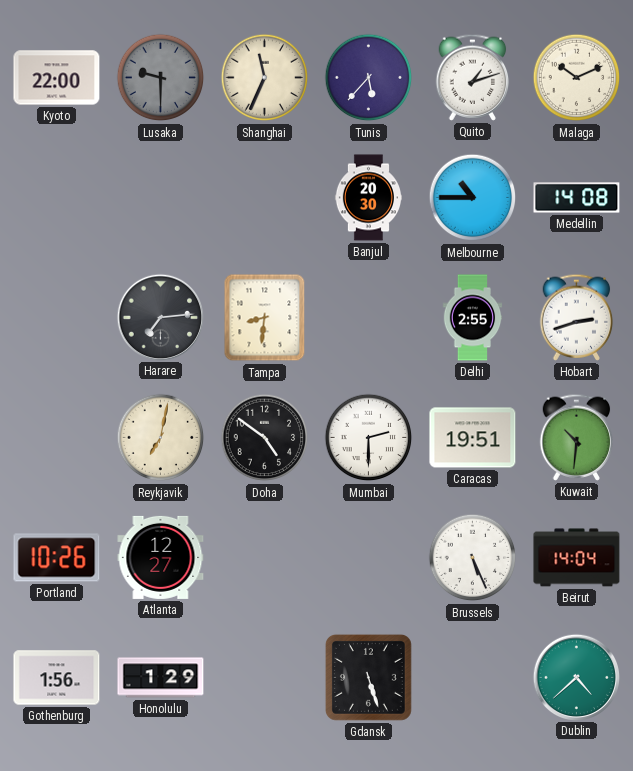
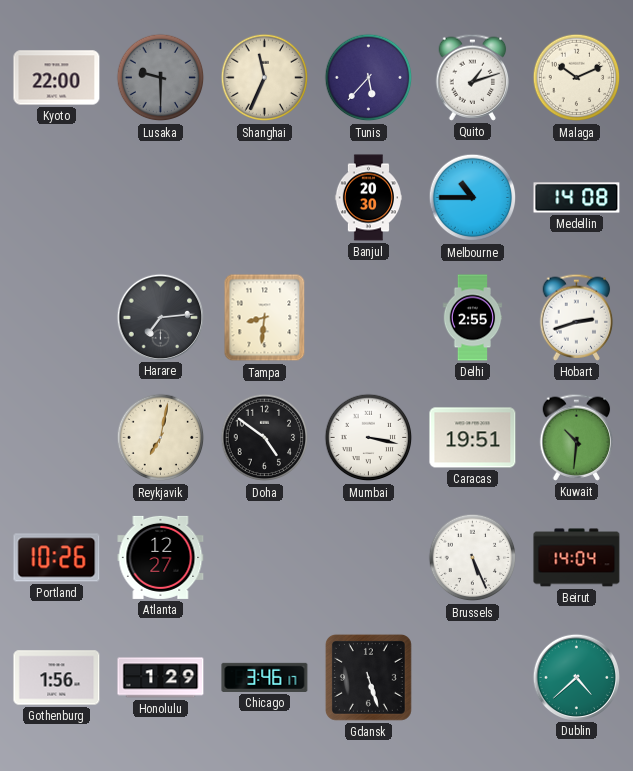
Mumbai: 2:30 -> 3:17 (369, 438)
Chicago: none -> 3:46 (265, 677)
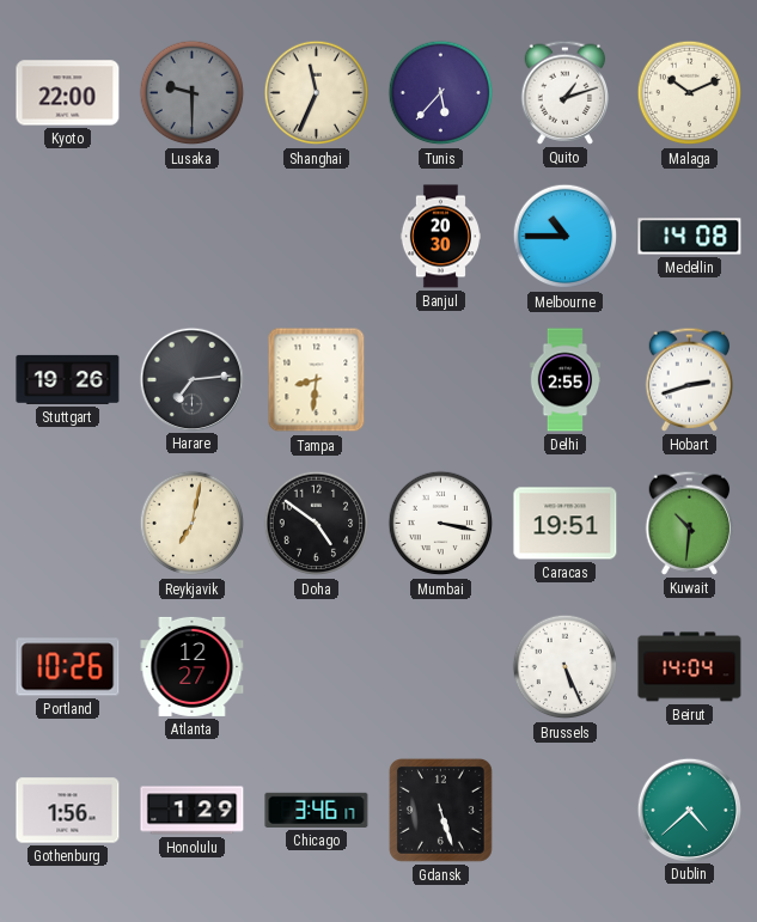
Stuttgart: none -> 19:26 (68, 379)
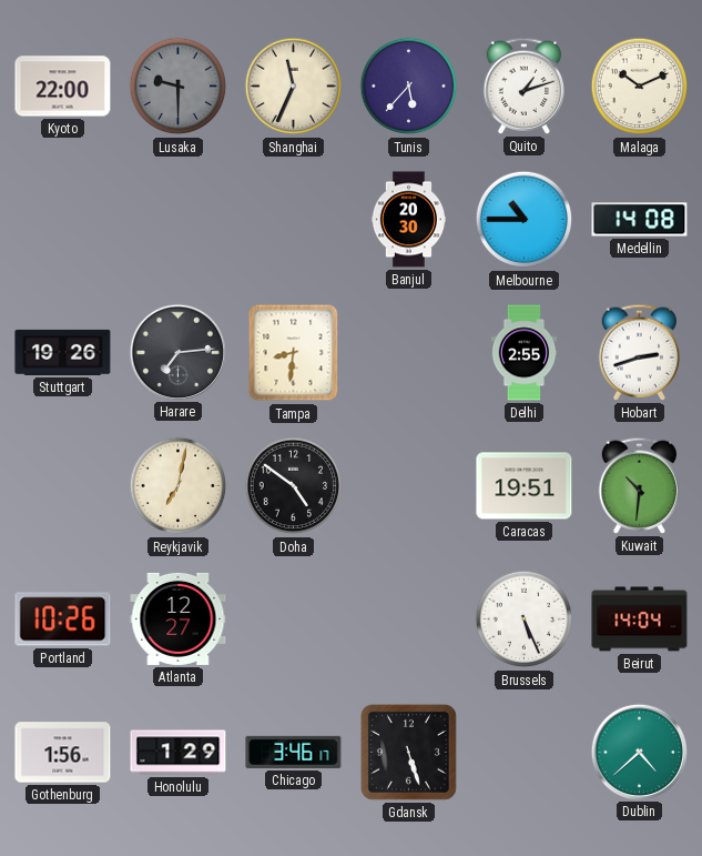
Mumbai: 3:17 -> none (441, 524)
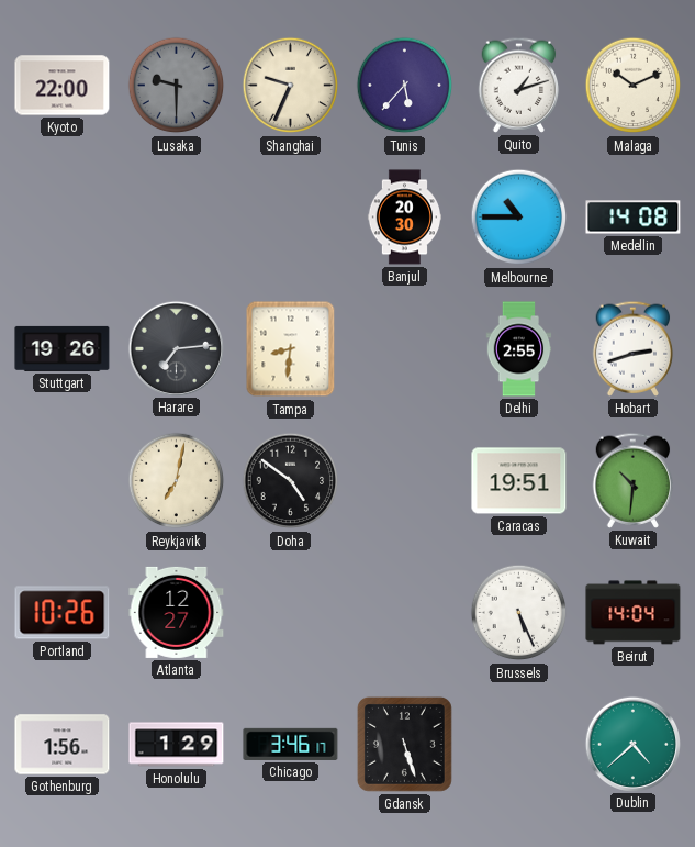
Shanghai: 11:34 -> 9:34 (291, 86)
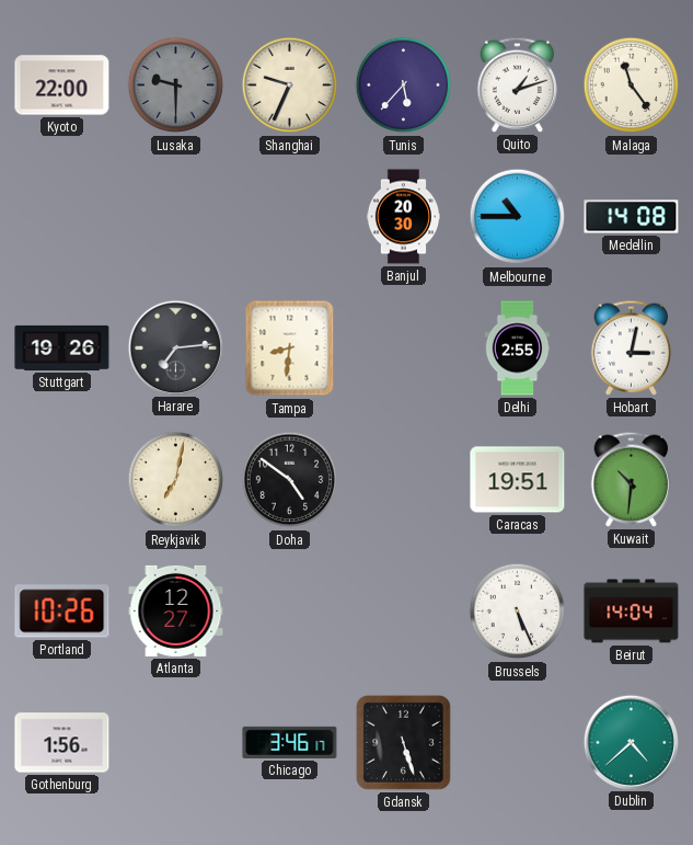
Malaga: 10:11 -> 11:24 (632, 85)
Hobart: 2:42 -> 3:02 (632, 347)
Honolulu: 1:29 -> none (177, 745)
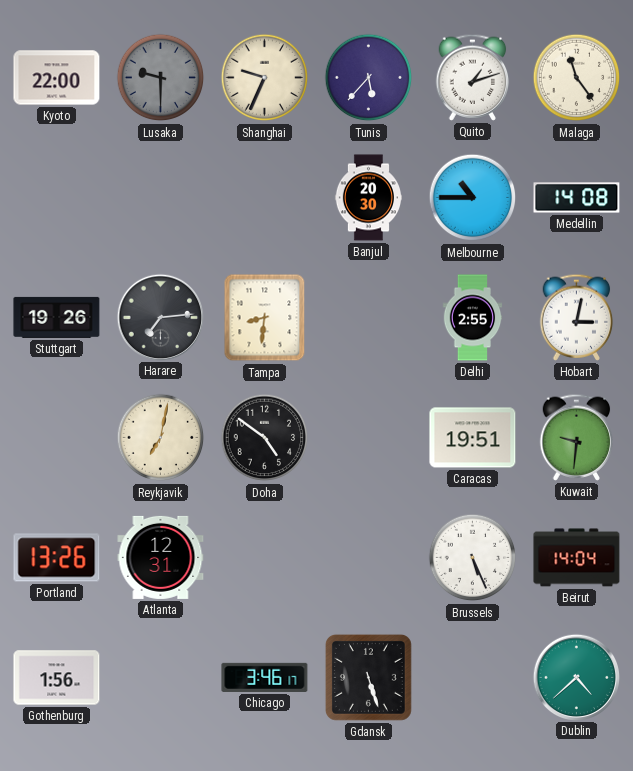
Kuwait: 10:31 -> 9:31 (577, 437)
Portland: 10:26 -> 13:26 (57, 558)
Atlanta: 12:27 -> 12:31 (161, 557)
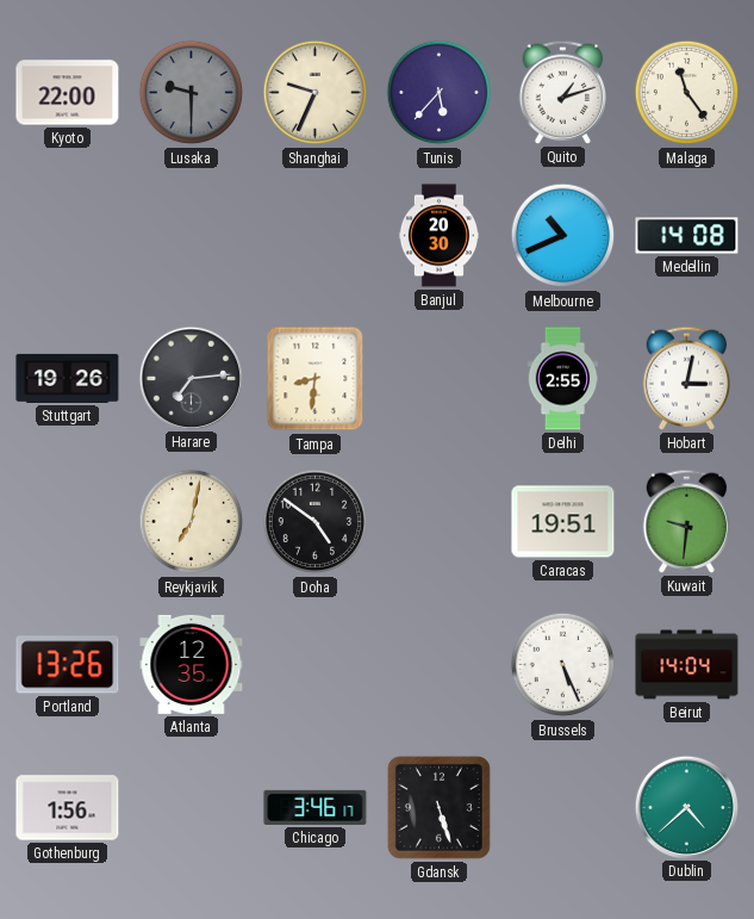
Melbourne: 10:45 -> 10:41 (563, 236)
Atlanta: 12:31 -> 12:35 (192, 664)
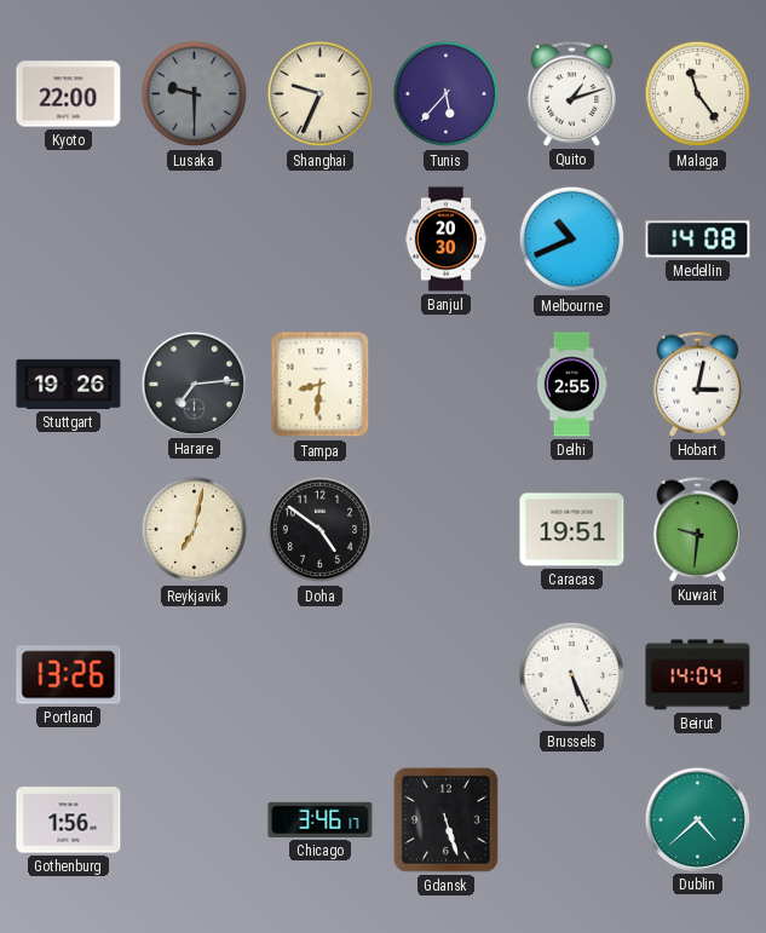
Atlanta: 12:35 -> none (192, 664)
